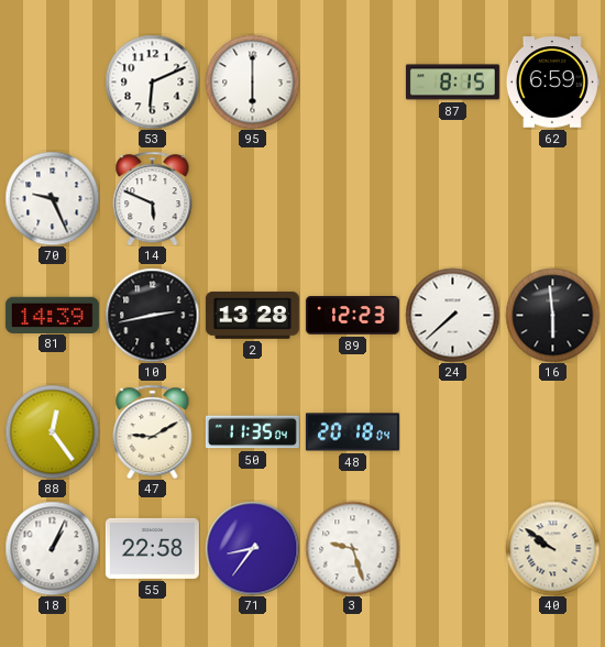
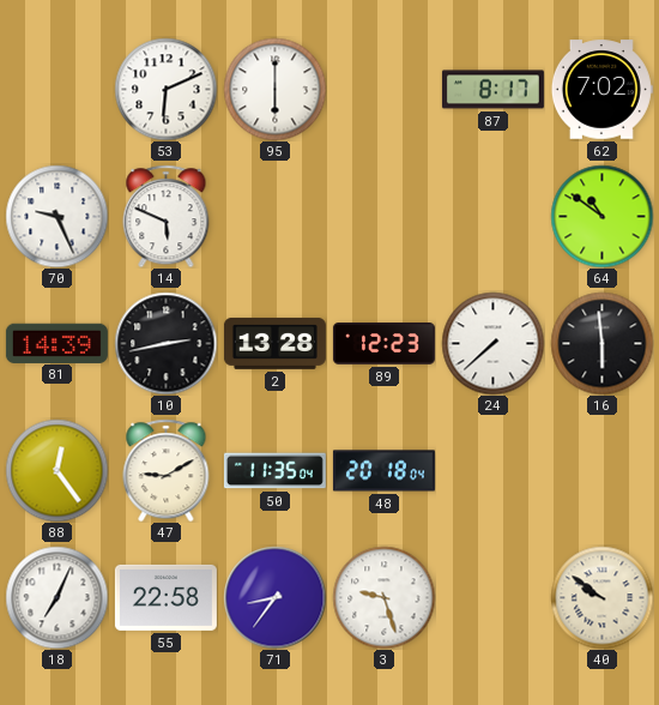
87: 8:15 -> 8:17 (492, 90)
62: 6:59 -> 7:02 (601, 90)
64: none -> 10:51 (601, 216)
18: 1:04 -> 7:04 (56, 597)
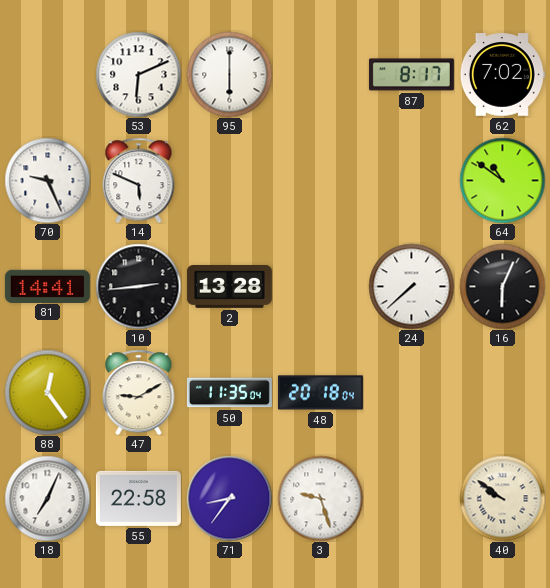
81: 14:39 -> 14:41 (47, 286)
10: 2:43 -> 2:44 (138, 286)
89: 12:23 -> none (383, 344)
16: 5:59 -> 6:04 (502, 286)
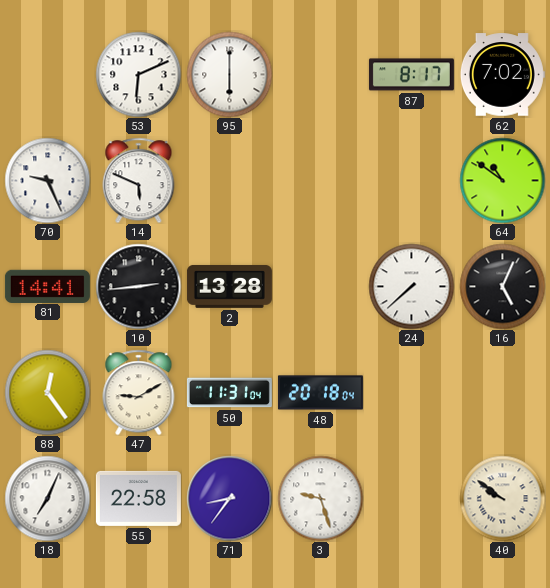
16: 6:04 -> 5:04 (502, 286)
50: 11:35 -> 11:31 (229, 393)
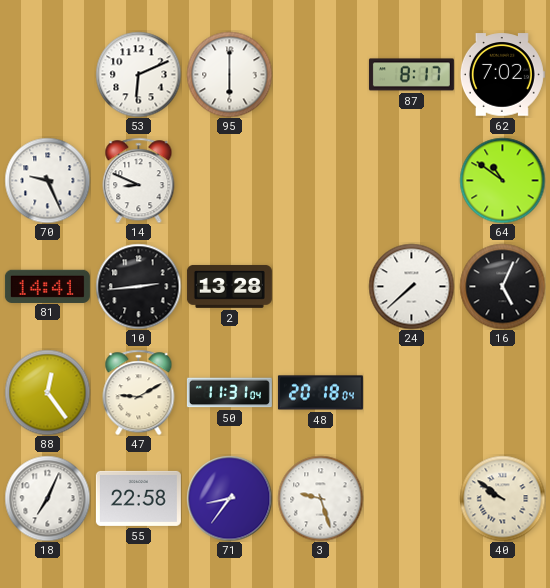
14: 5:49 -> 8:49 (139, 180)
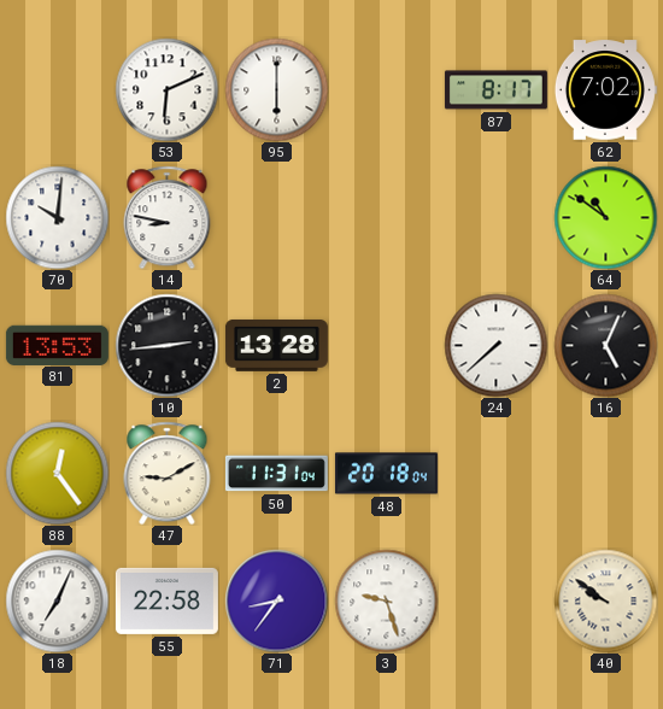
70: 9:26 -> 10:01 (57, 217)
14: 8:49 -> 8:47 (168, 217)
81: 14:41 -> 13:53 (57, 345)
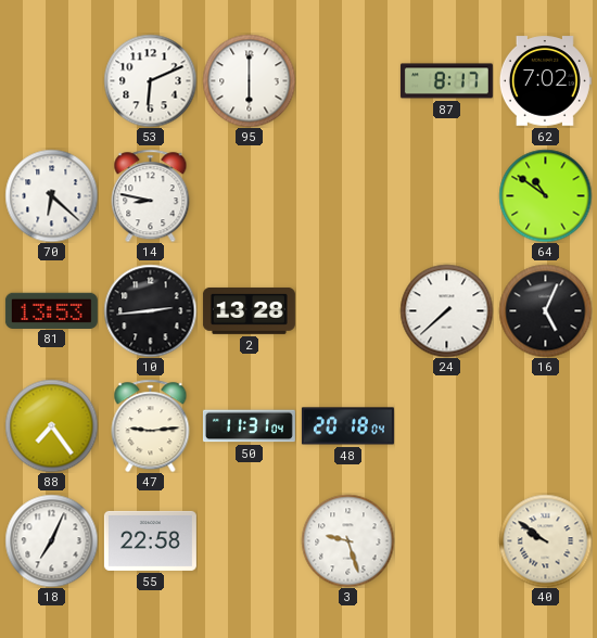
70: 10:01 -> 6:22 (51, 195)
88: 12:24 -> 7:24 (51, 425)
47: 9:10 -> 9:14 (151, 425)
71: 8:36 -> none (276, 600)
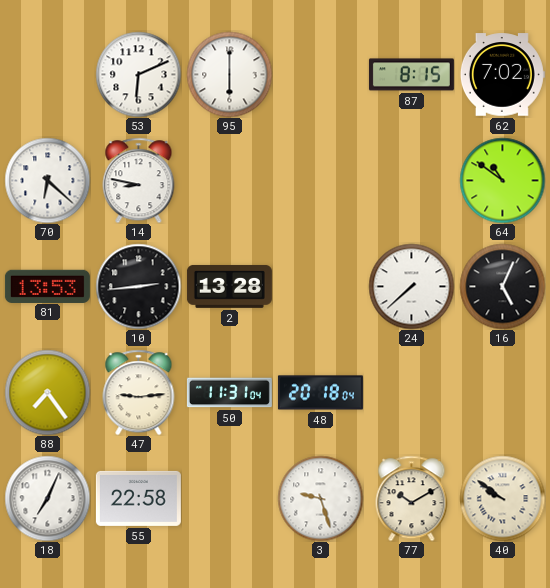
87: 8:17 -> 8:15 (411, 75)
77: none -> 10:10 (412, 498)
